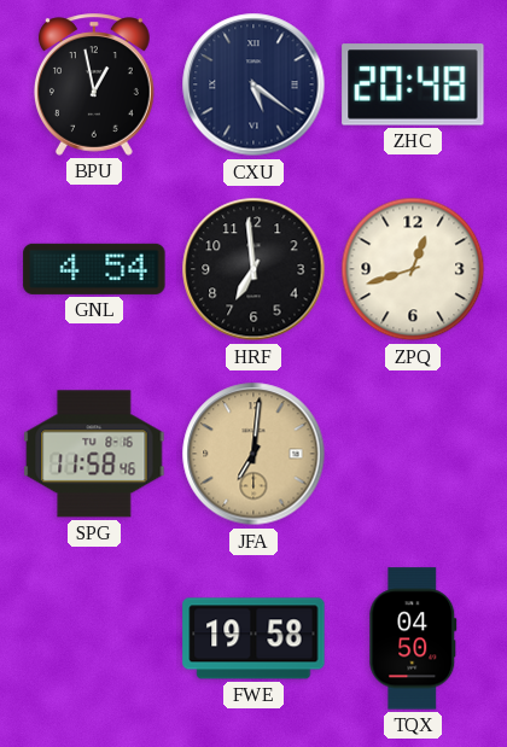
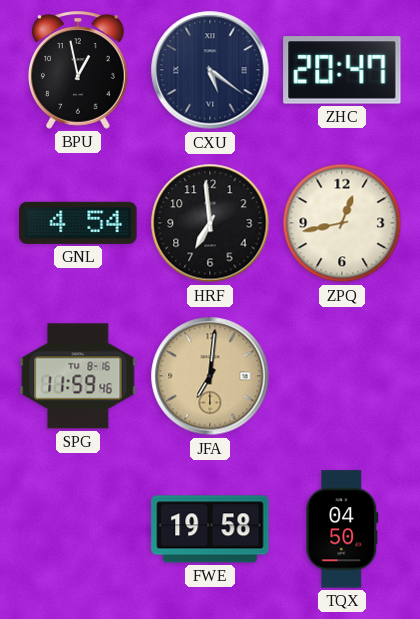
ZHC: 20:48 -> 20:47 (342, 70)
ZPQ: 12:42 -> 12:43 (342, 223)
SPG: 11:58 -> 11:59 (78, 376)
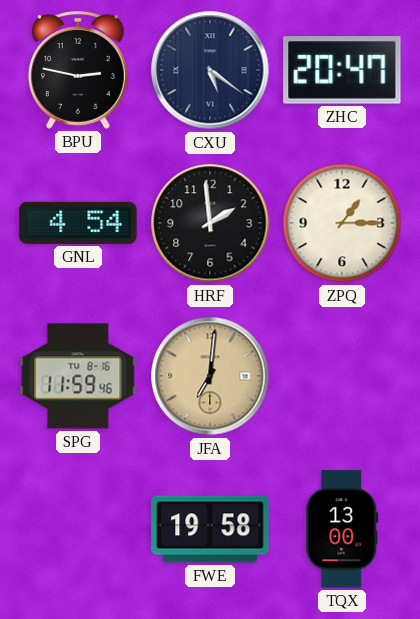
BPU: 12:58 -> 2:47 (78, 70)
HRF: 6:59 -> 1:59 (210, 223)
ZPQ: 12:43 -> 1:15 (342, 223)
TQX: 04:50 -> 13:00 (342, 529)
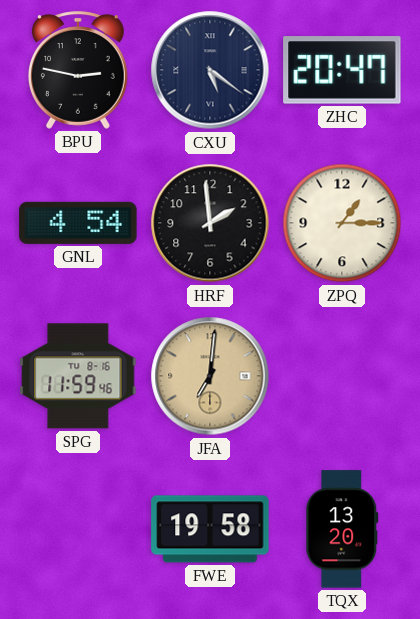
TQX: 13:00 -> 13:20 (342, 529)
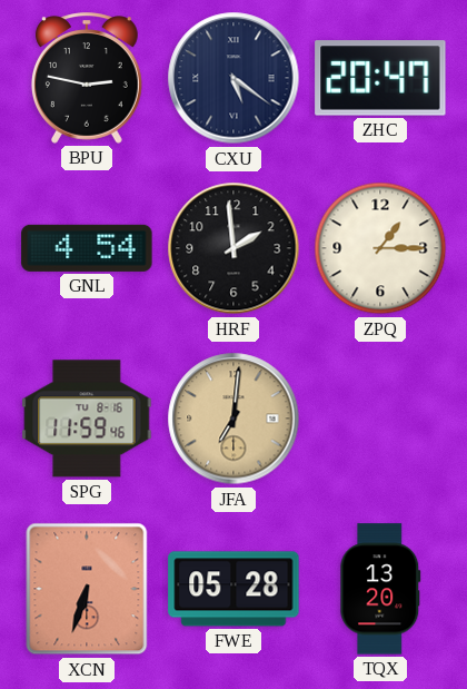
XCN: none -> 6:33 (87, 589)
FWE: 19:58 -> 05:28 (233, 589)
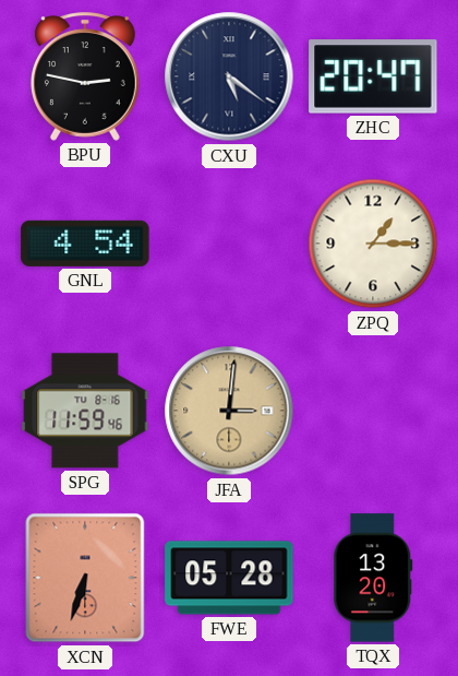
HRF: 1:59 -> none (233, 248)
JFA: 7:01 -> 3:01 (229, 411)
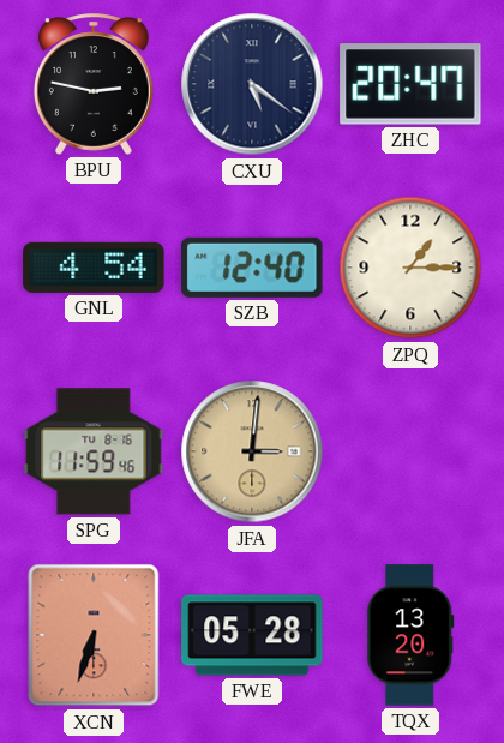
SZB: none -> 12:40 (252, 268)
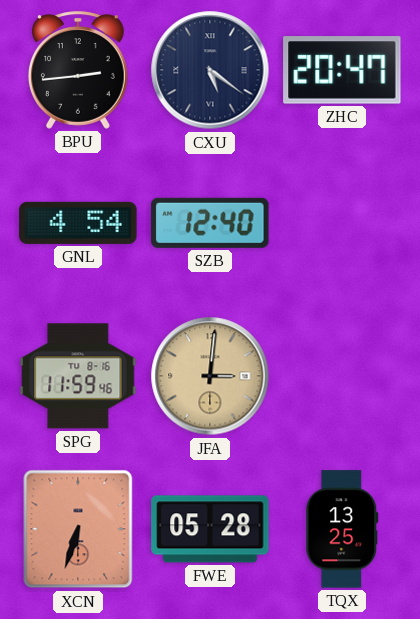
BPU: 2:47 -> 2:44 (78, 70)
ZPQ: 1:15 -> none (410, 268)
TQX: 13:20 -> 13:25 (342, 529)
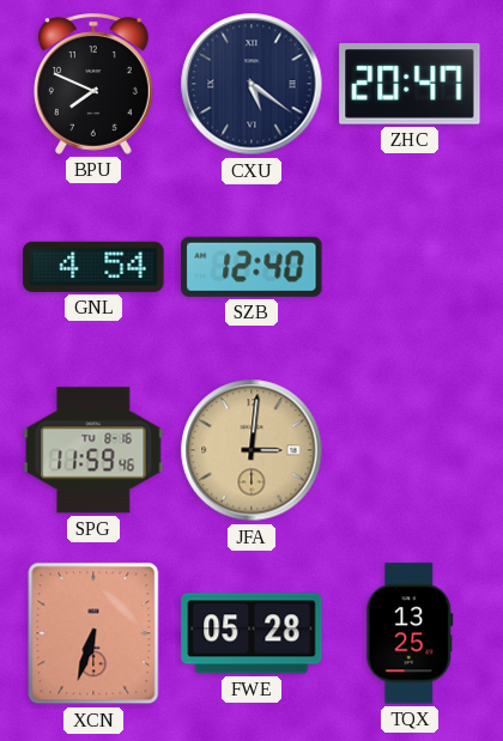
BPU: 2:44 -> 7:49 (93, 84)
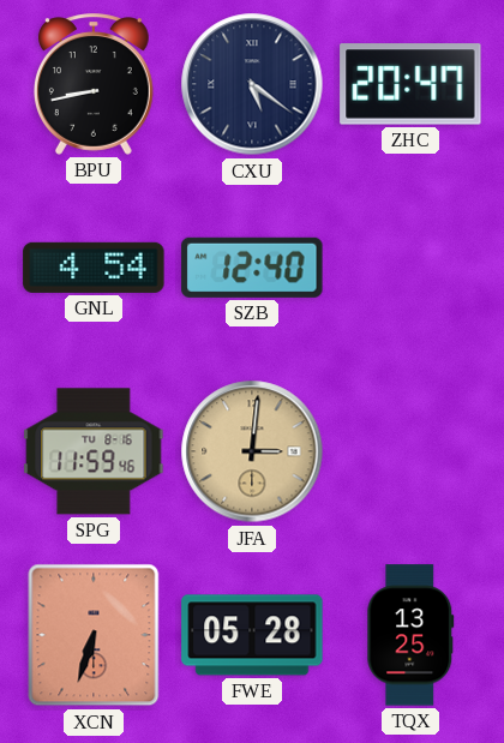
BPU: 7:49 -> 8:43 (94, 84)
